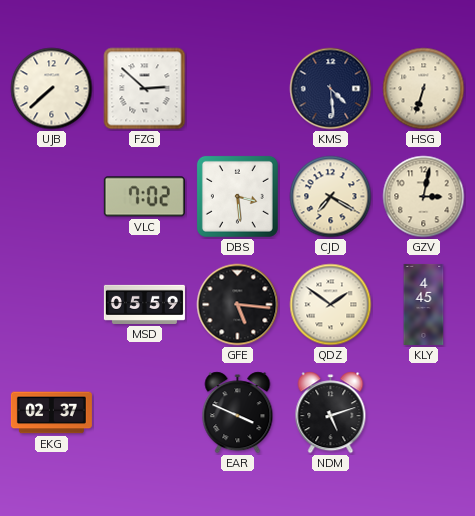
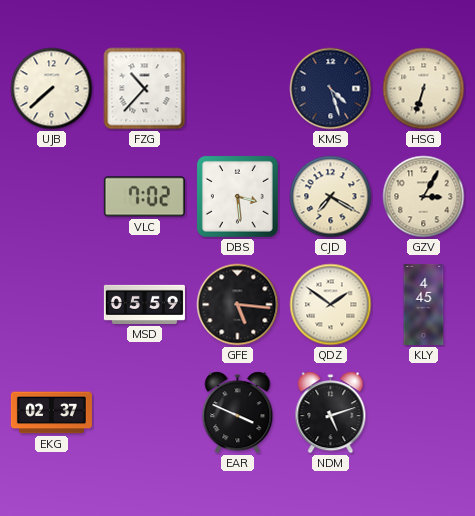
FZG: 2:52 -> 10:37 (145, 89)
KMS: 4:29 -> 4:27 (331, 89)
GZV: 3:02 -> 3:05 (424, 197)
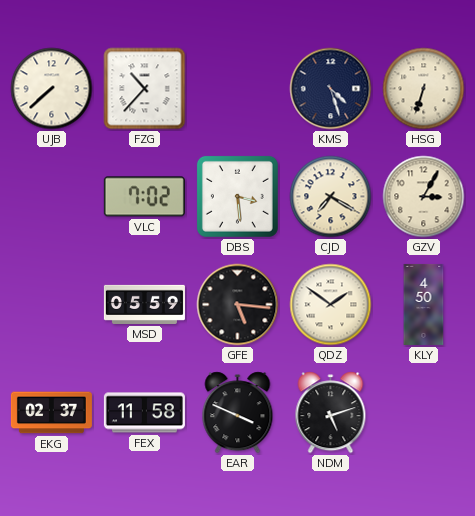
KLY: 4:45 -> 4:50 (424, 304)
FEX: none -> 11:58 (144, 413)
